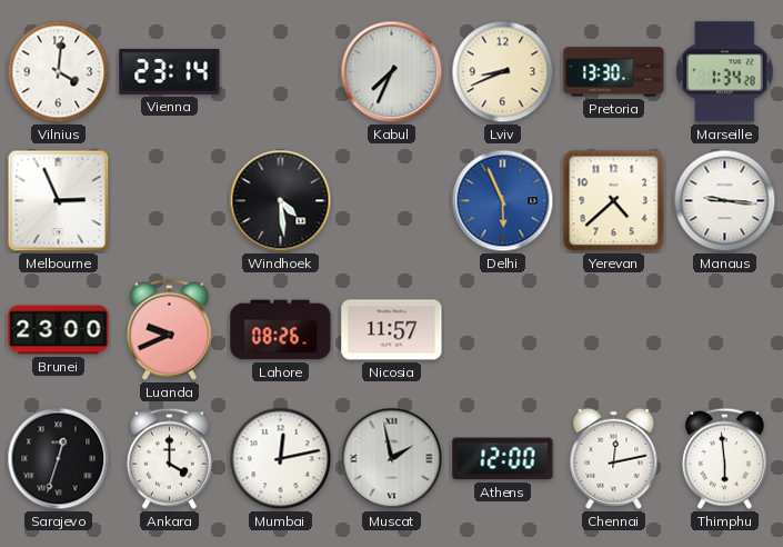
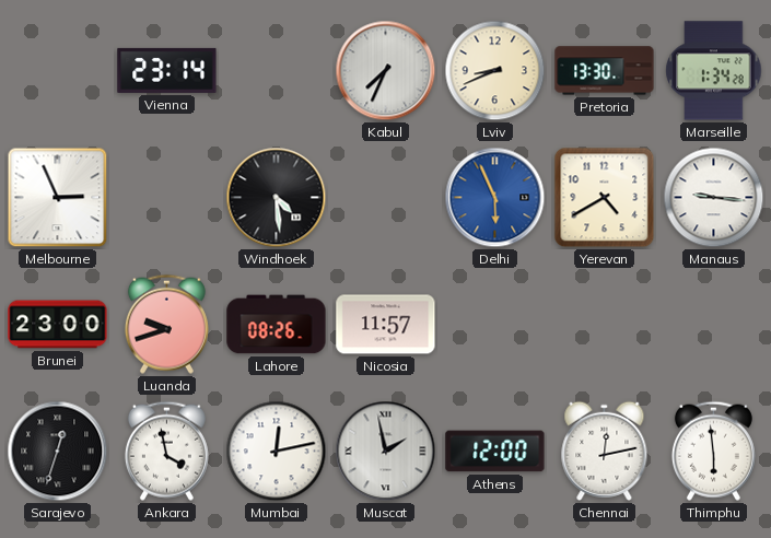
Vilnius: 4:01 -> none (59, 72)
Yerevan: 4:38 -> 4:40 (605, 198)
Luanda: 9:41 -> 9:42 (166, 324)
Ankara: 4:00 -> 3:58 (166, 451)
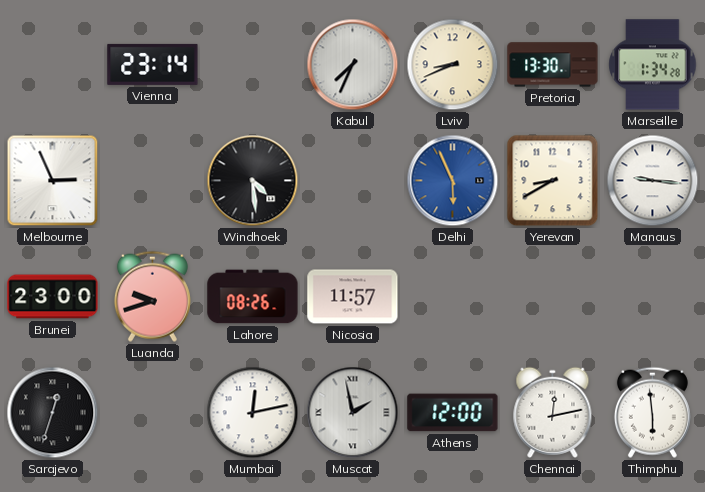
Yerevan: 4:40 -> 8:40 (553, 181)
Ankara: 3:58 -> none (166, 451)
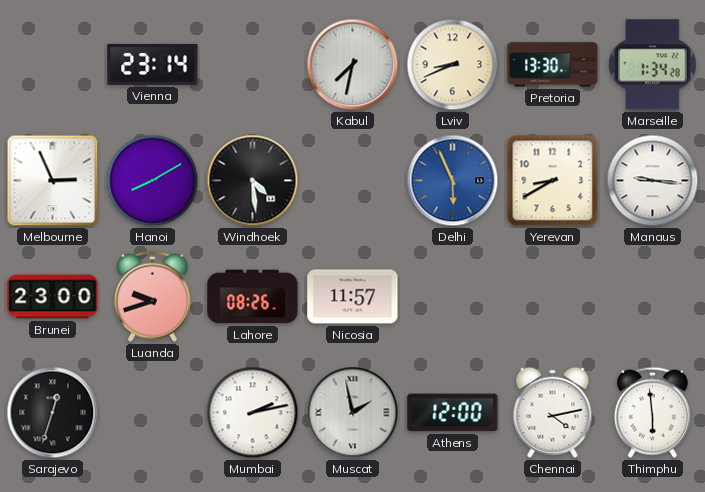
Kabul: 7:34 -> 7:32 (353, 65)
Hanoi: none -> 8:10 (153, 181)
Mumbai: 12:13 -> 2:13 (253, 413)
Chennai: 12:13 -> 4:13 (553, 412)
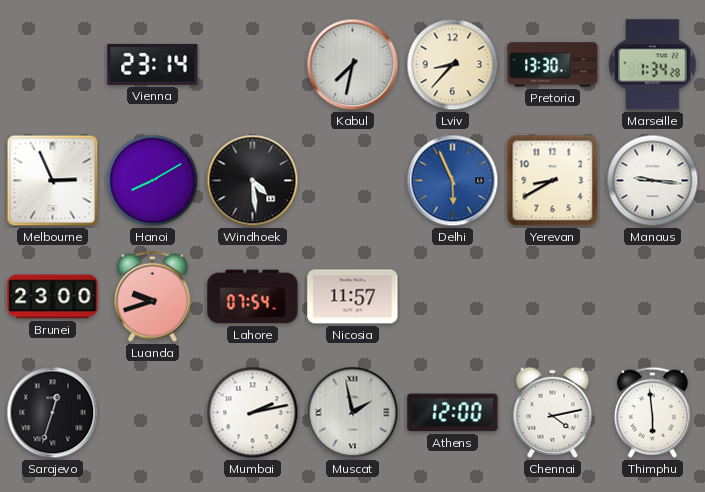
Lviv: 8:41 -> 8:37 (453, 65)
Lahore: 08:26 -> 07:54 (253, 297)
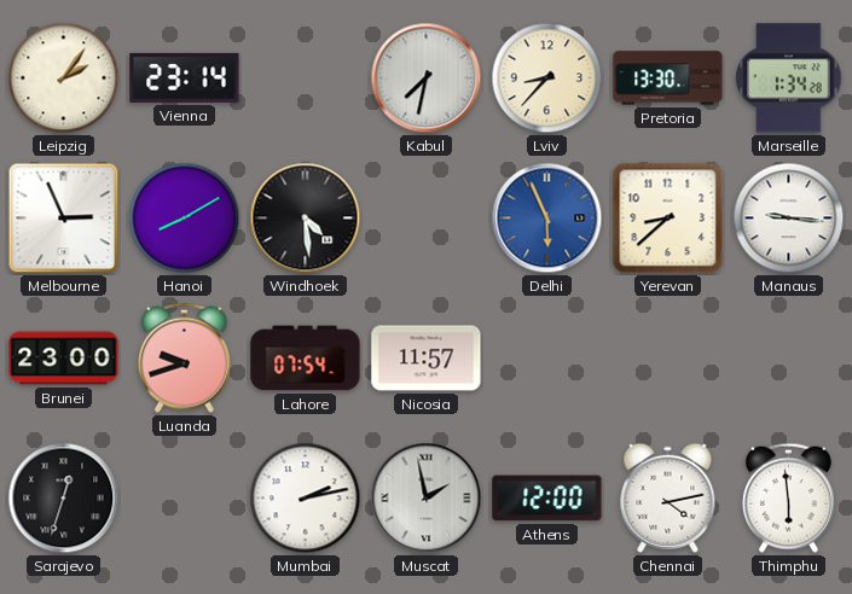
Leipzig: none -> 2:06 (64, 78)
Yerevan: 8:40 -> 8:38 (668, 219)
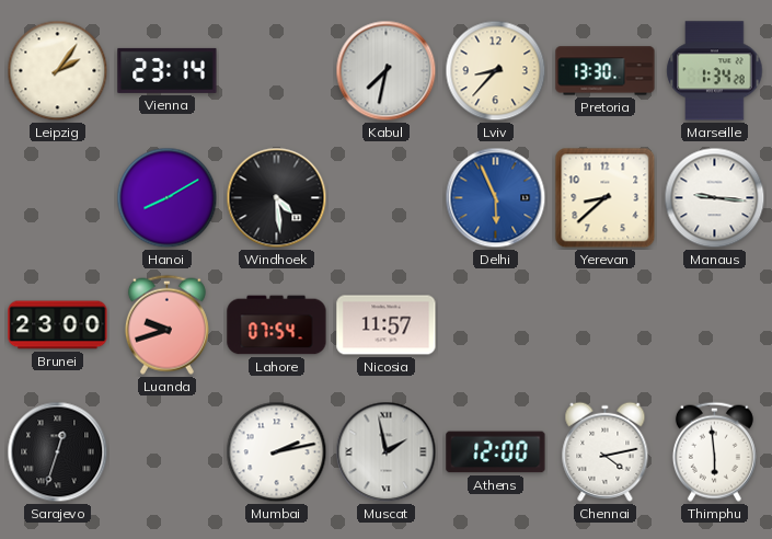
Melbourne: 2:56 -> none (64, 219)
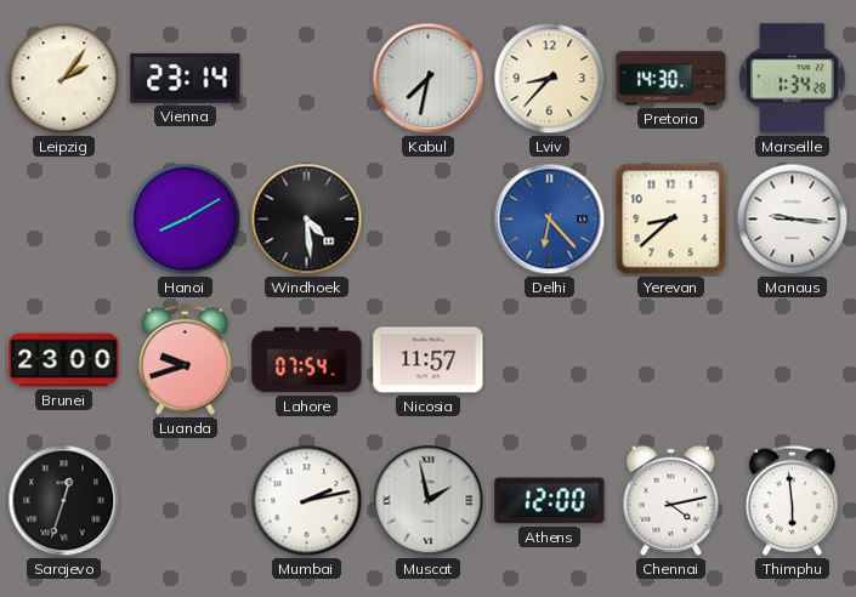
Pretoria: 13:30 -> 14:30 (671, 79)
Delhi: 5:56 -> 6:23 (550, 220)
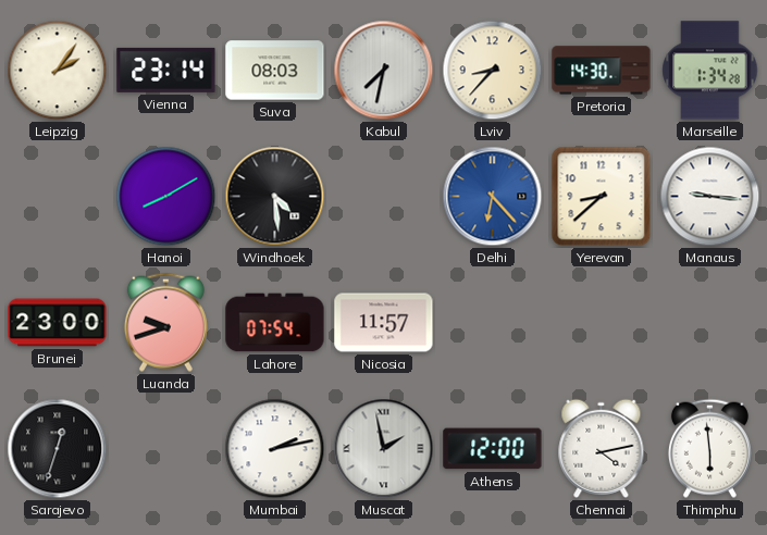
Suva: none -> 08:03 (275, 71)
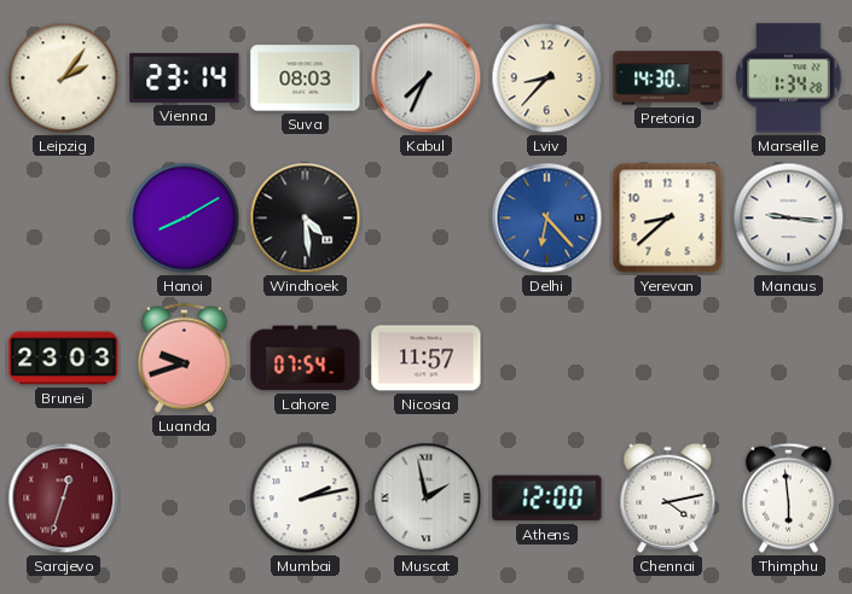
Kabul: 7:32 -> 7:34 (427, 78)
Brunei: 23:00 -> 23:03 (64, 359)
Sarajevo dial: black -> burgundy (64, 499)
